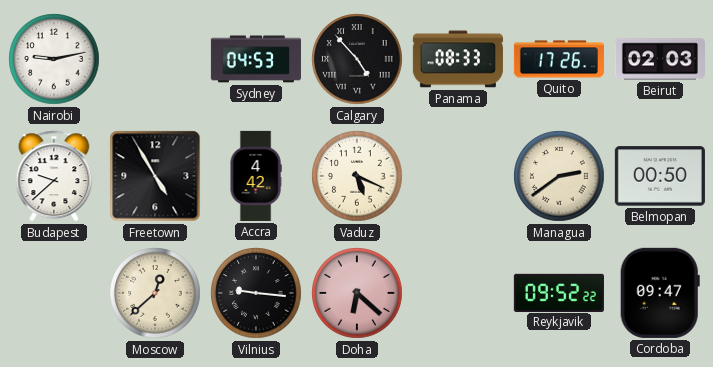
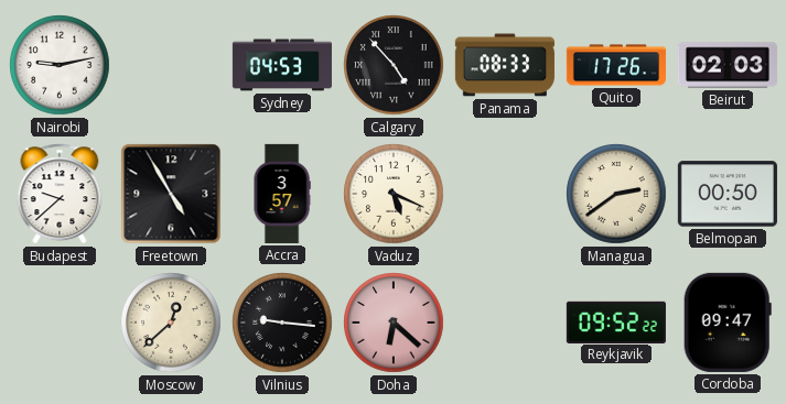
Accra: 4:42 -> 3:57 (282, 194)
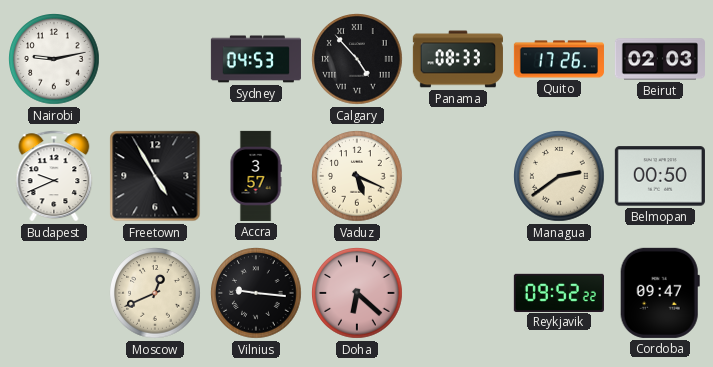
Budapest: 9:38 -> 9:41 (54, 176)
Moscow: 12:38 -> 12:41 (155, 293)
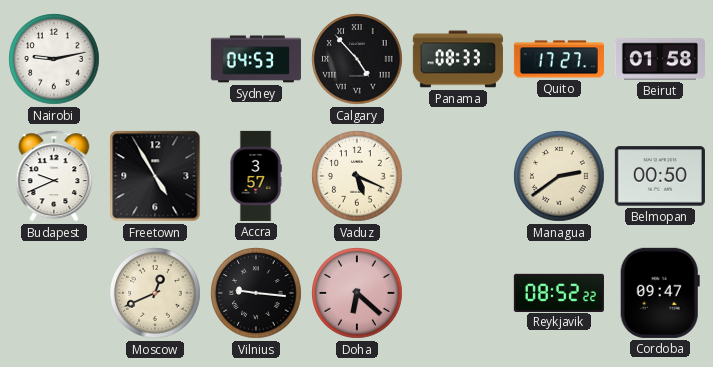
Quito: 17:26 -> 17:27 (559, 59)
Beirut: 02:03 -> 01:58 (660, 59)
Reykjavik: 09:52 -> 08:52 (559, 292)
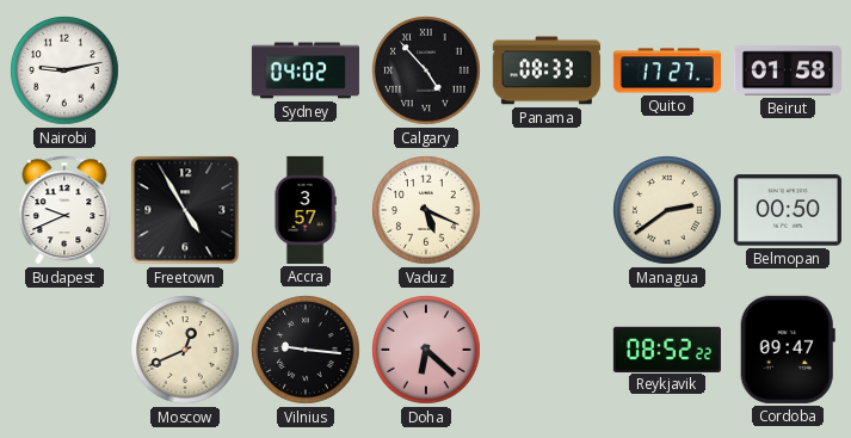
Sydney: 04:53 -> 04:02 (306, 70)
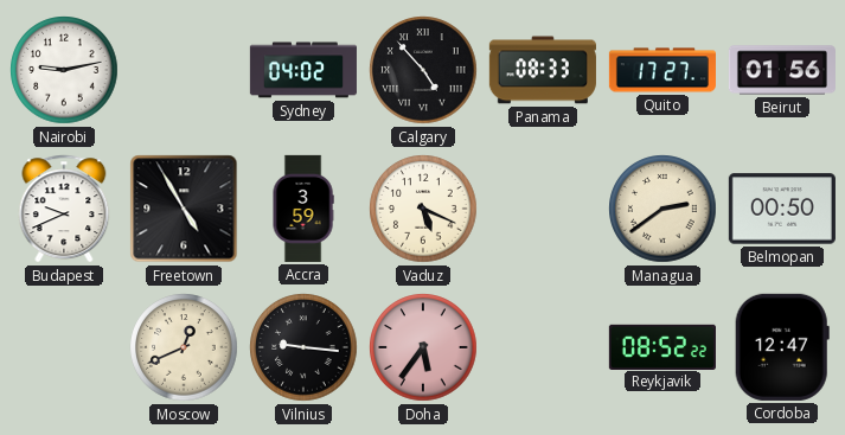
Beirut: 01:58 -> 01:56 (782, 70)
Accra: 3:57 -> 3:59 (303, 209)
Doha: 6:22 -> 5:36 (423, 347)
Cordoba: 09:47 -> 12:47 (782, 347)
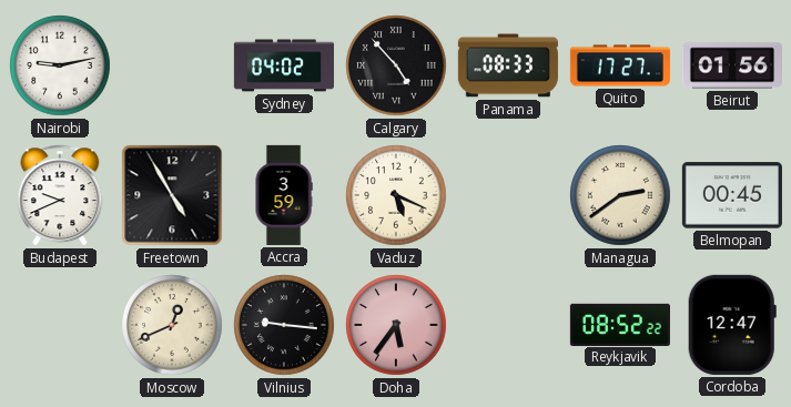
Belmopan: 00:50 -> 00:45 (732, 195)
